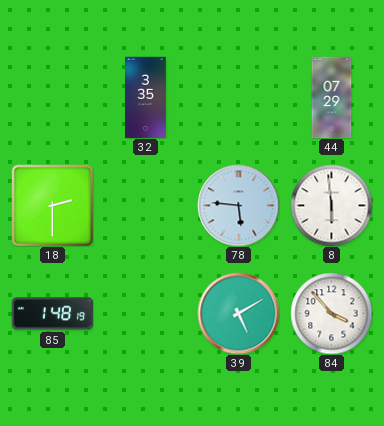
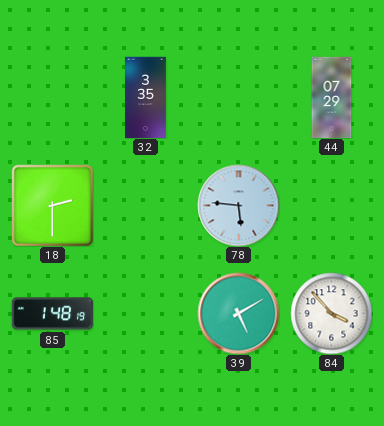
8: 5:59 -> none (331, 205)
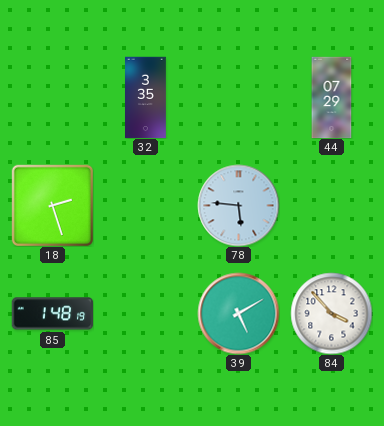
18: 2:30 -> 2:27 (52, 205)
